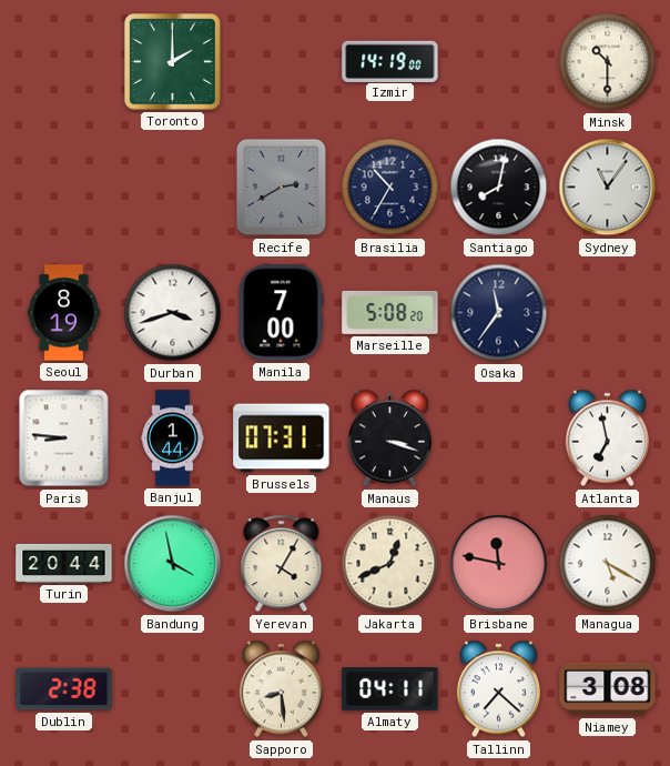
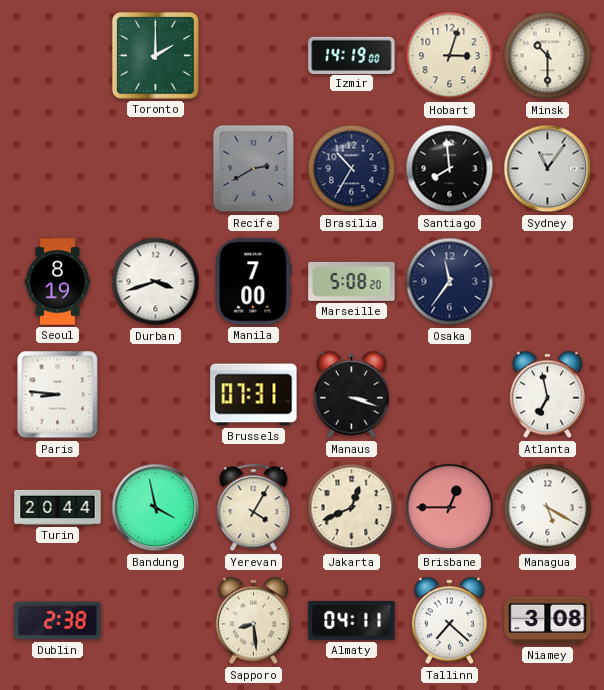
Hobart: none -> 3:03 (450, 56)
Santiago: 8:02 -> 7:59 (450, 169)
Banjul: 1:44 -> none (173, 439)
Brisbane: 11:47 -> 12:45 (450, 508)
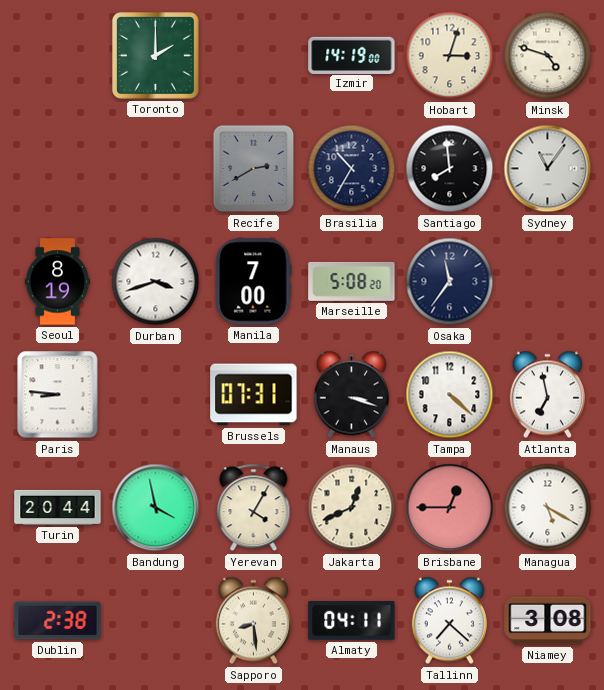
Minsk: 10:30 -> 4:48 (548, 56)
Tampa: none -> 4:22 (450, 395)
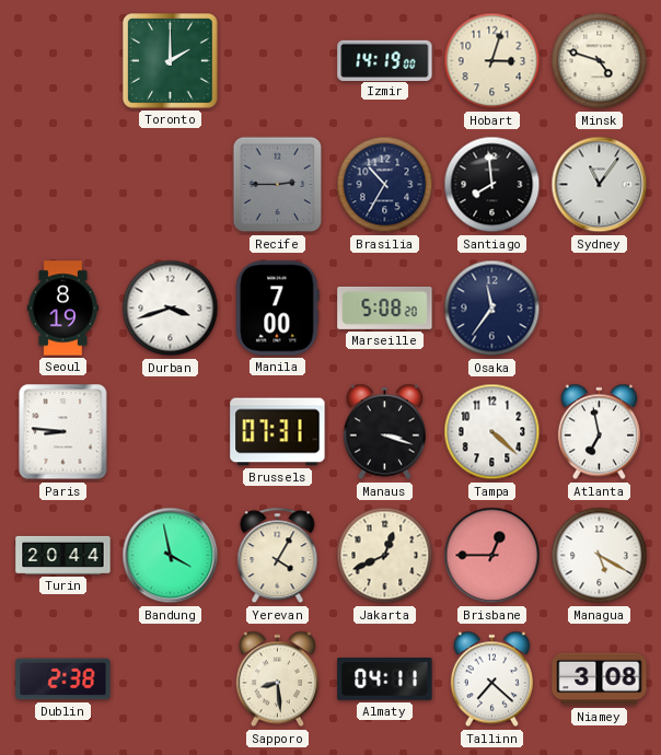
Recife: 2:40 -> 2:45 (278, 185)
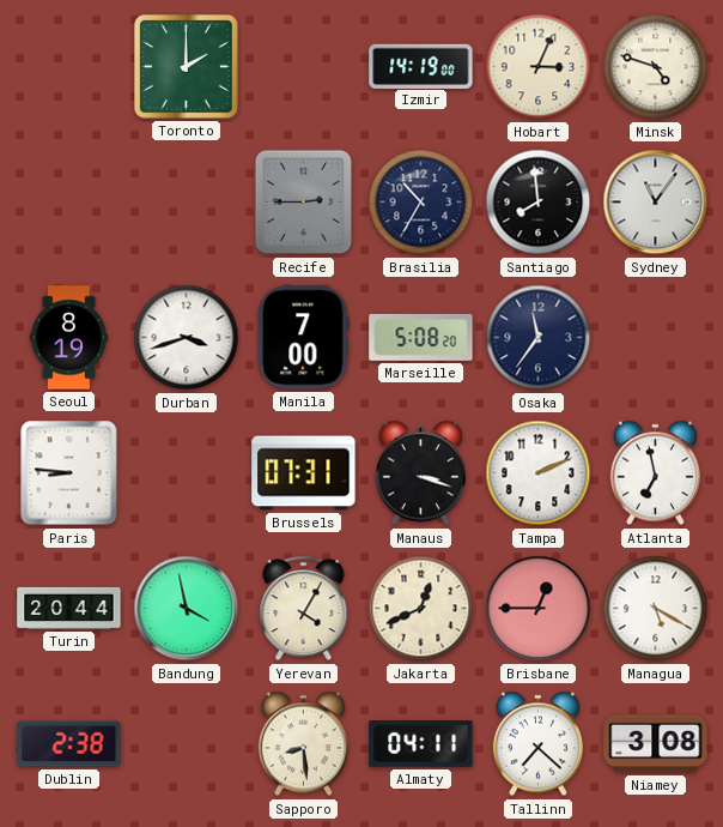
Hobart: 3:03 -> 3:04 (539, 67)
Tampa: 4:22 -> 2:11 (539, 473)
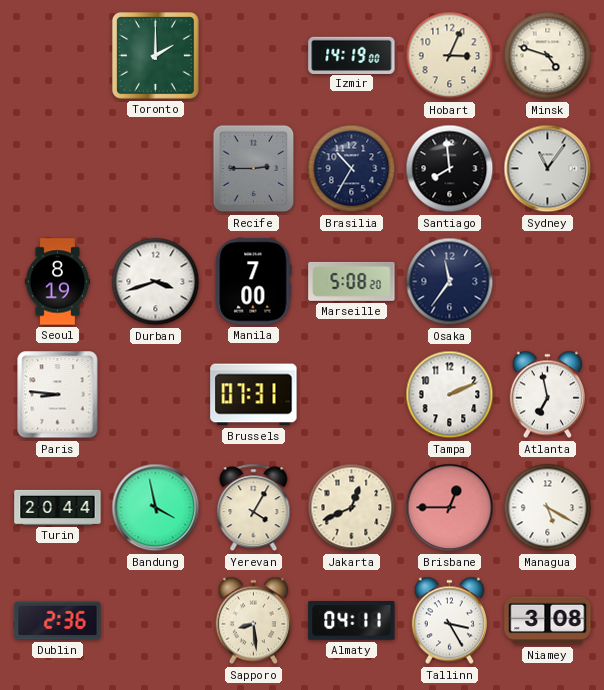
Manaus: 3:18 -> none (420, 473)
Dublin: 2:38 -> 2:36 (58, 621)
Tallinn: 7:22 -> 3:25 (449, 621)
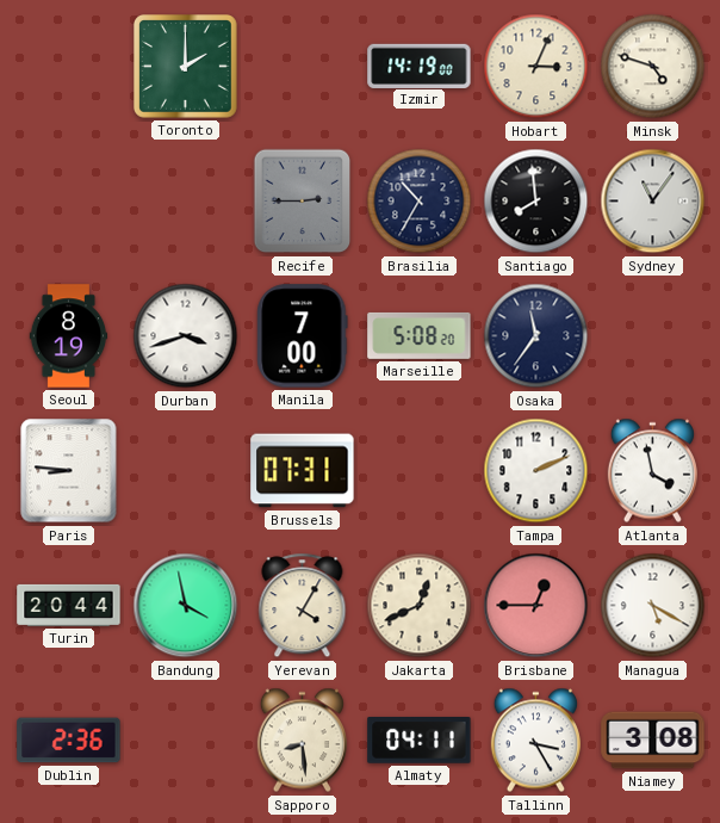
Atlanta: 6:58 -> 3:58 (652, 471)
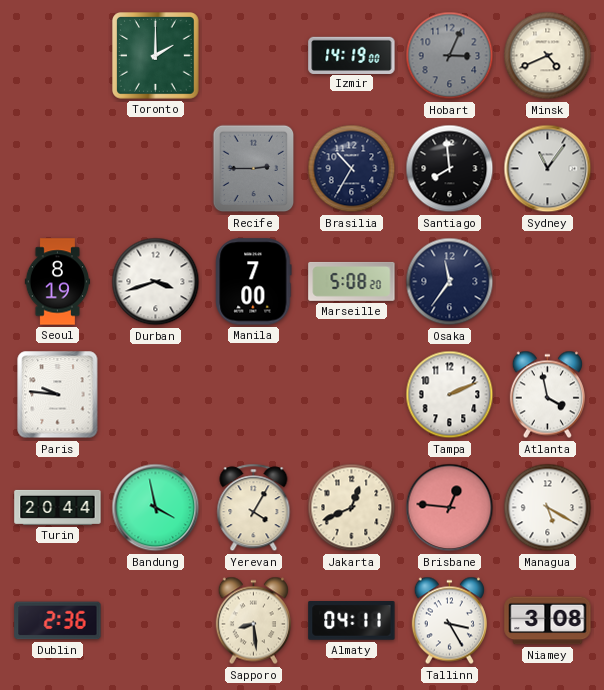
Hobart dial: cream -> grey (450, 56)
Minsk: 4:48 -> 4:41 (548, 56)
Paris: 8:46 -> 9:46 (58, 395)
Brussels: 07:31 -> none (303, 471)
Brisbane: 12:45 -> 12:46 (450, 508)
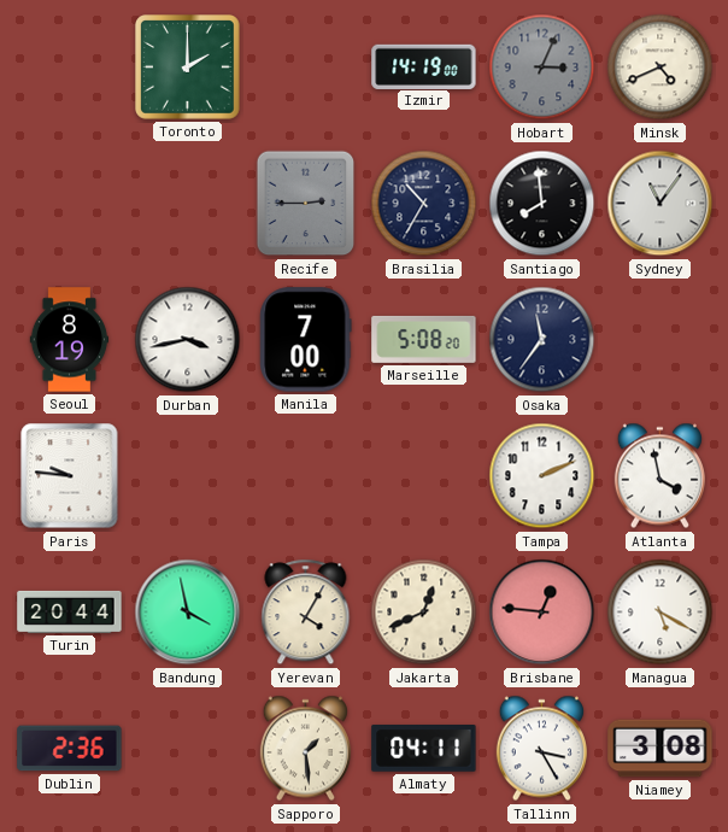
Durban: 3:42 -> 3:43 (188, 340)
Sapporo: 8:29 -> 1:29 (305, 749)
